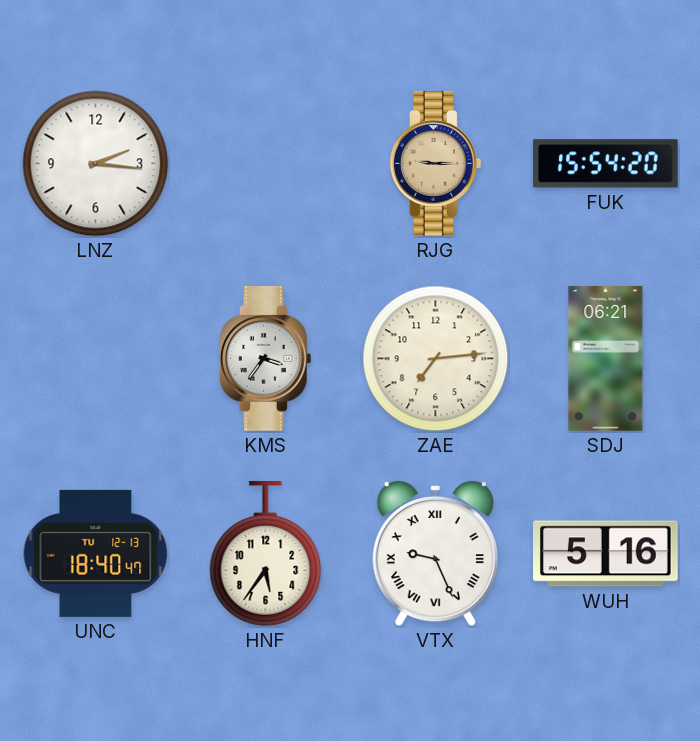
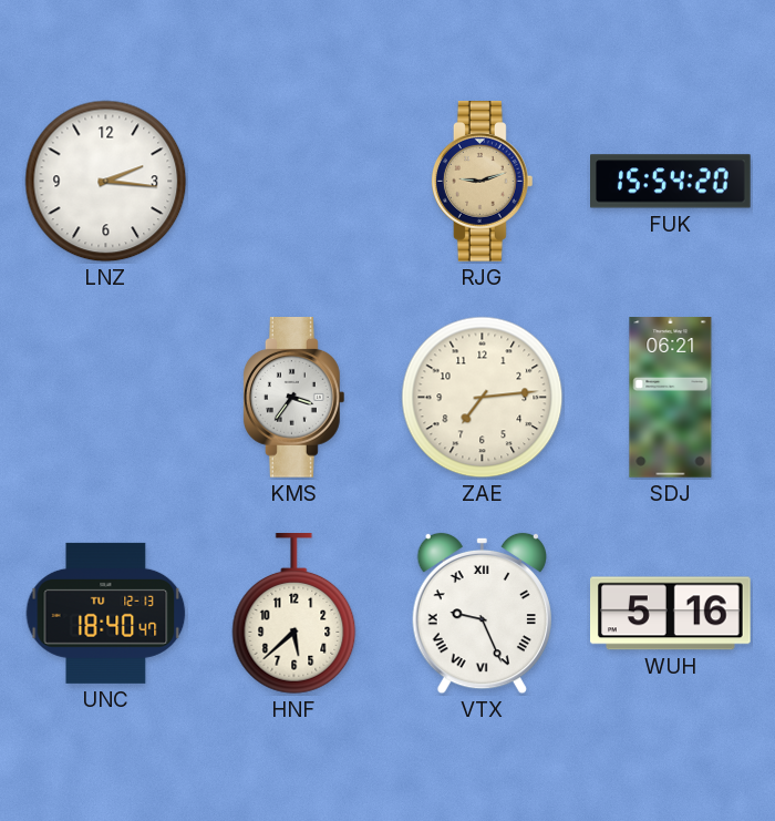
RJG: 9:15 -> 9:12 (482, 182)
HNF: 5:36 -> 5:38 (294, 614)
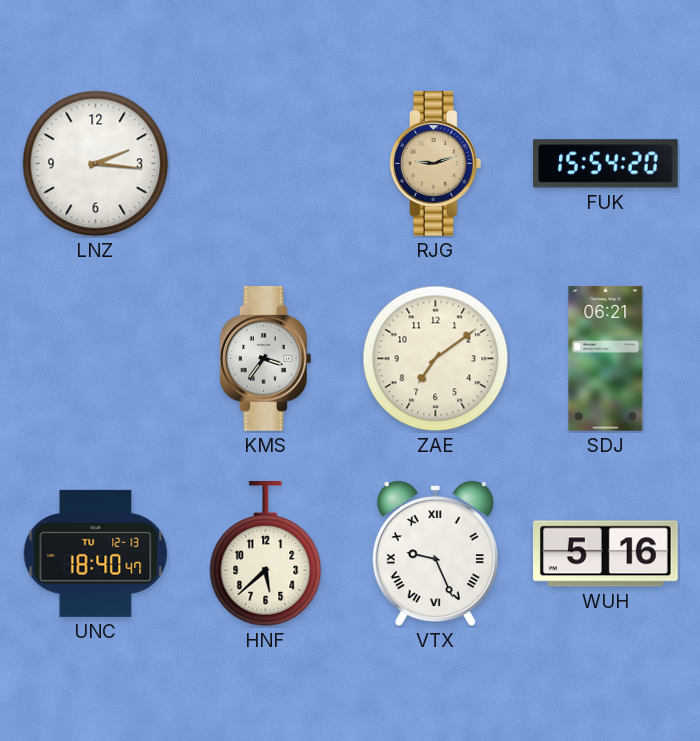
ZAE: 7:14 -> 7:09 (436, 359)
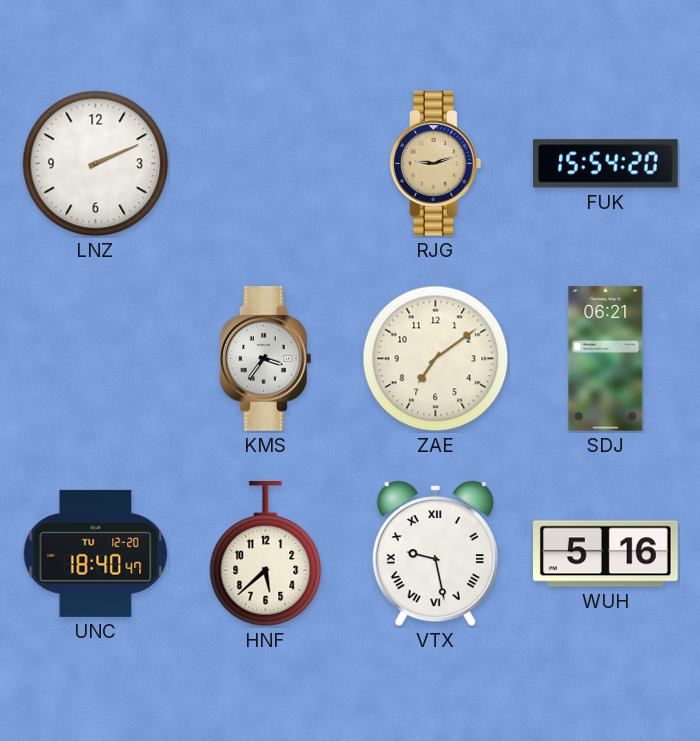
LNZ: 2:16 -> 2:11 (96, 164)
UNC date: TU 12-13 -> TU 12-20 (96, 553)
VTX: 9:26 -> 9:28 (435, 554)
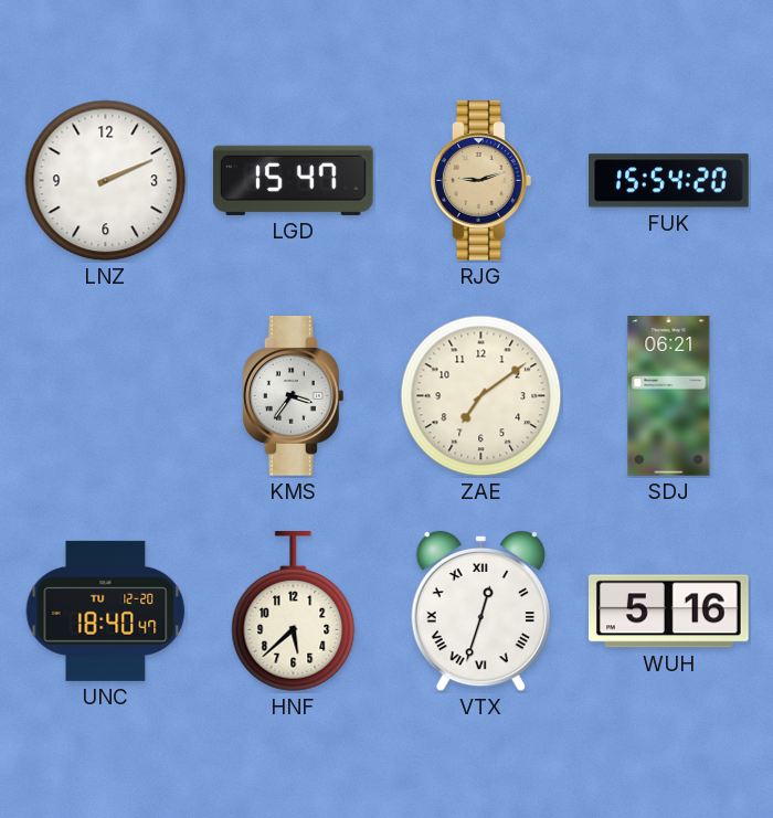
LGD: none -> 15:47 (293, 180)
VTX: 9:28 -> 12:33 (480, 612)
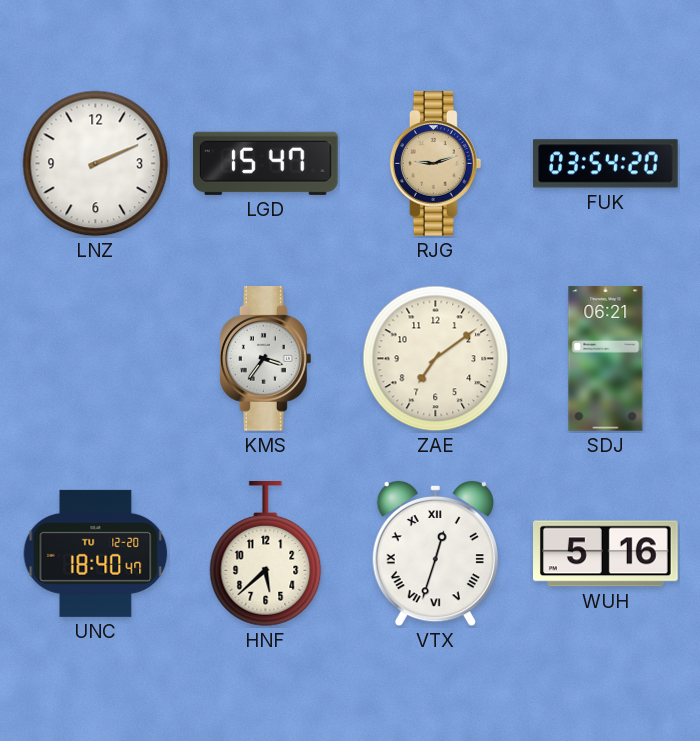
FUK: 15:54 -> 03:54 (606, 164)
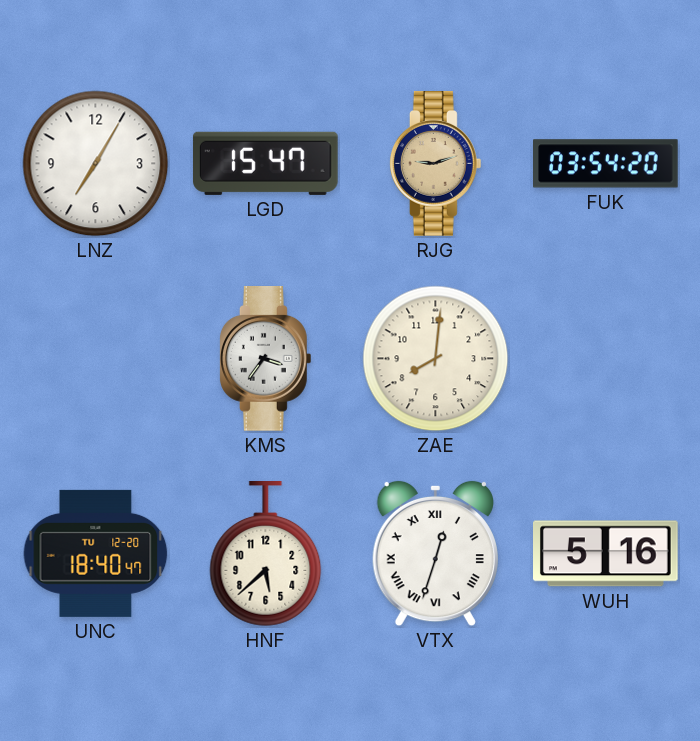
LNZ: 2:11 -> 7:05 (96, 164)
ZAE: 7:09 -> 8:01 (436, 359)
SDJ: 06:21 -> none (606, 359)
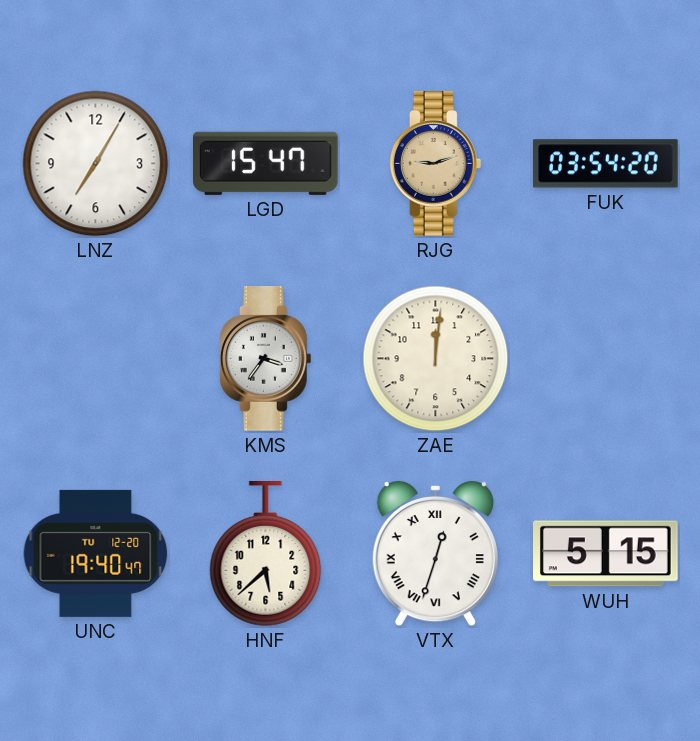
ZAE: 8:01 -> 12:01 (436, 359)
UNC: 18:40 -> 19:40 (96, 553)
WUH: 5:16 -> 5:15 (606, 554)
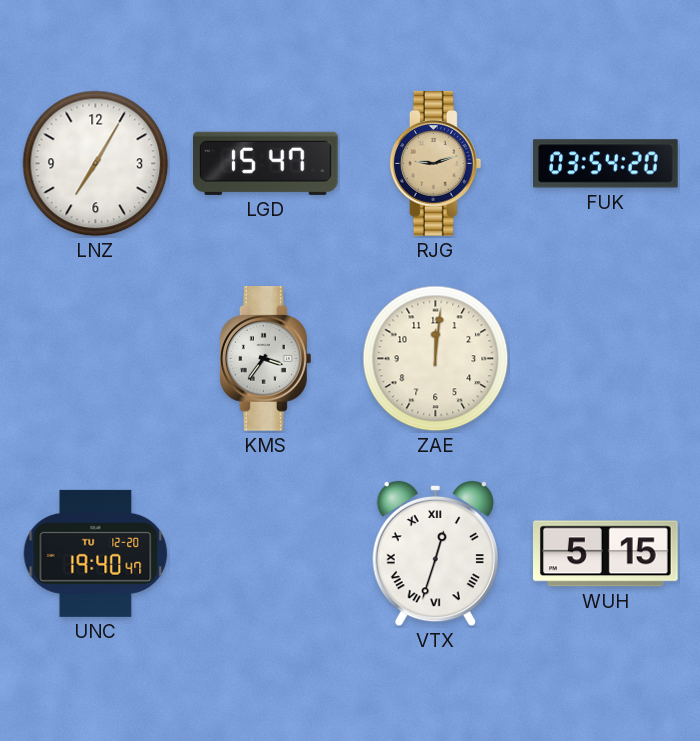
HNF: 5:38 -> none (266, 554)
